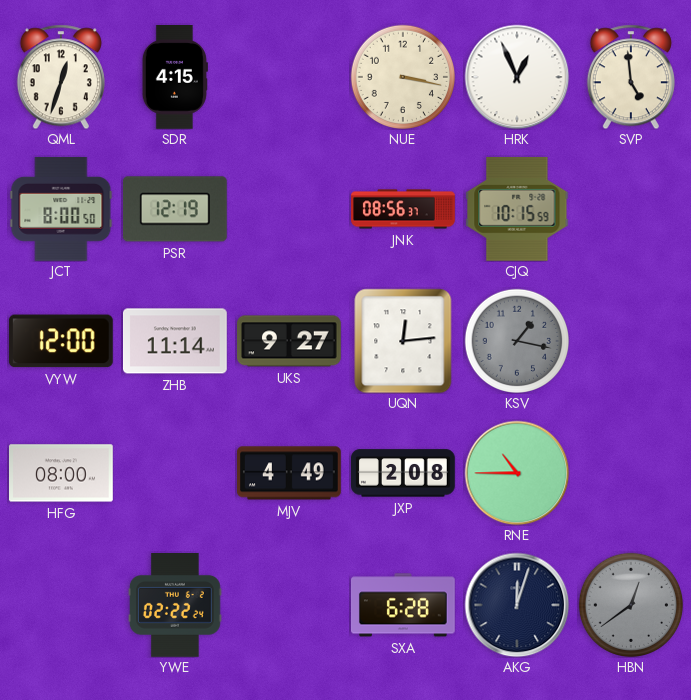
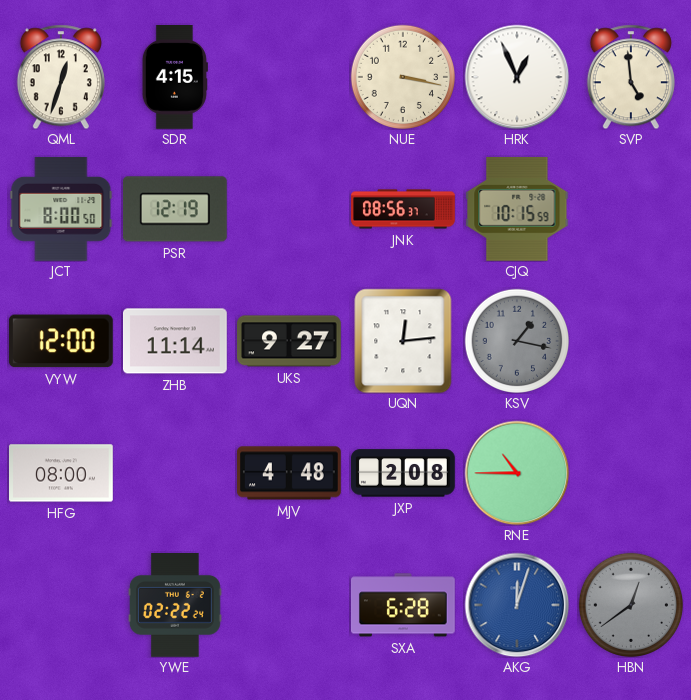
MJV: 4:49 -> 4:48 (290, 473)
AKG dial: navy -> blue (517, 605)
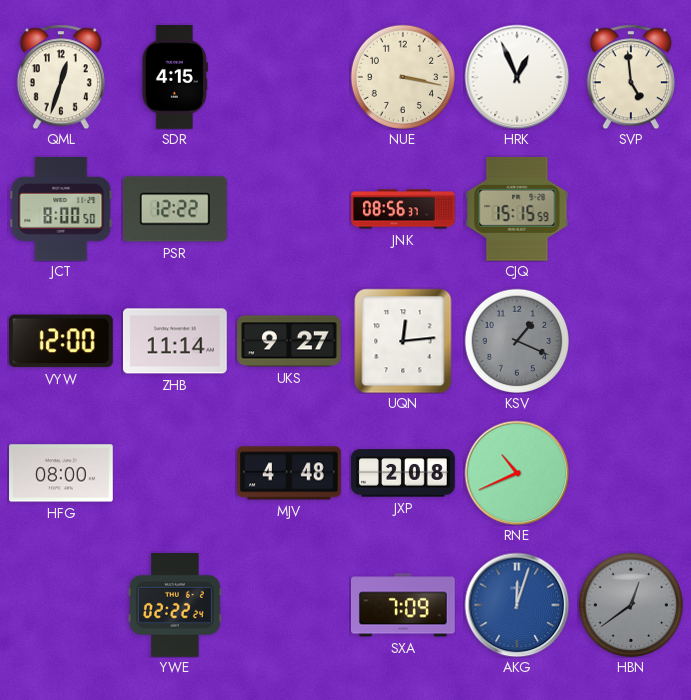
PSR: 12:19 -> 12:22 (175, 209)
CJQ: 10:15 -> 15:15 (517, 209)
KSV: 1:17 -> 1:19 (516, 340)
RNE: 10:45 -> 10:41 (517, 473)
SXA: 6:28 -> 7:09 (403, 605)
